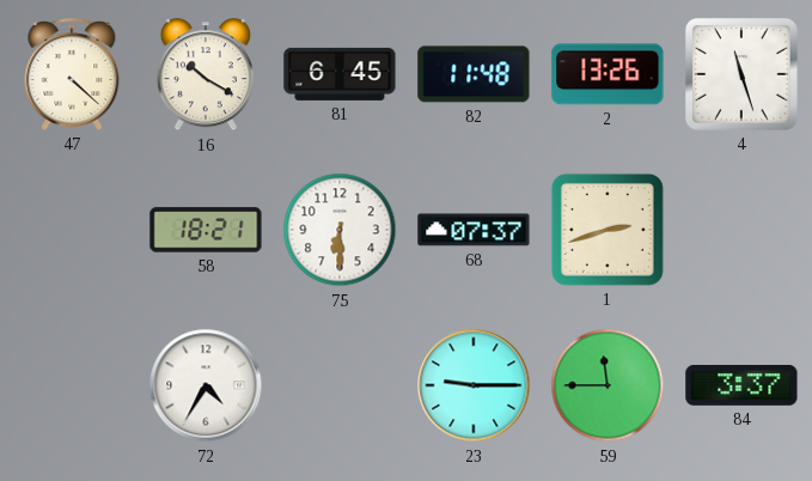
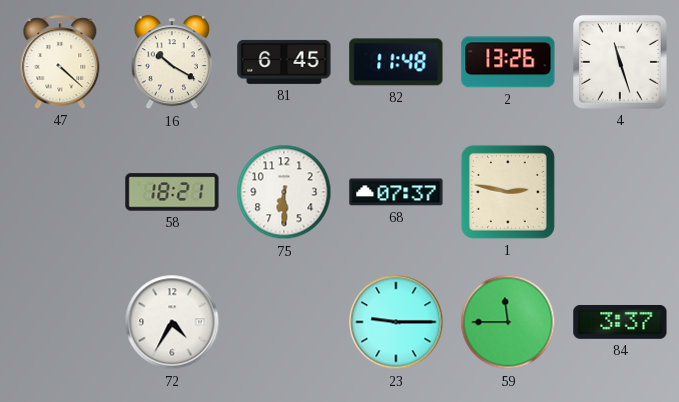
1: 2:42 -> 2:47 (508, 192)
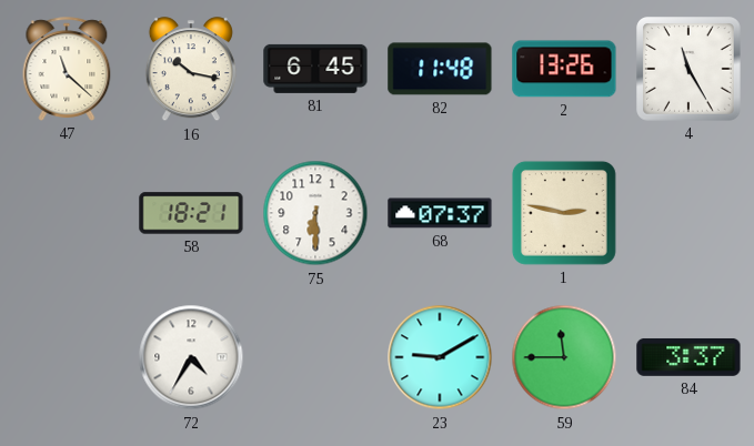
47: 4:22 -> 11:22 (67, 69)
16: 10:20 -> 10:17 (191, 70)
4: 11:27 -> 11:25 (690, 70)
23: 9:15 -> 9:10 (440, 357)
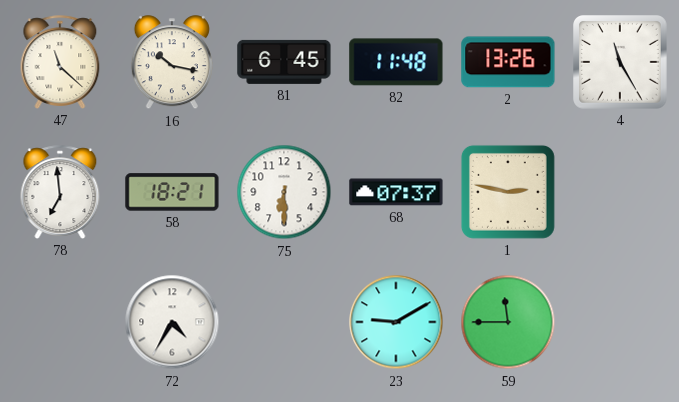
78: none -> 6:59 (60, 192)
84: 3:37 -> none (688, 357)
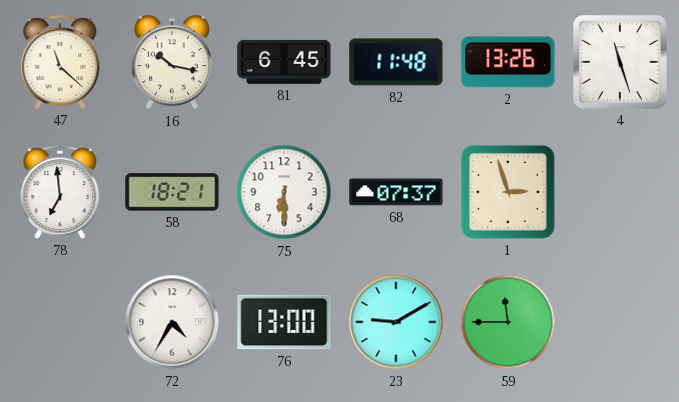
4: 11:25 -> 11:27 (621, 63)
1: 2:47 -> 2:57 (508, 192)
76: none -> 13:00 (284, 322)
